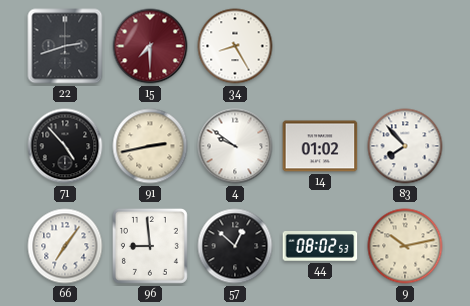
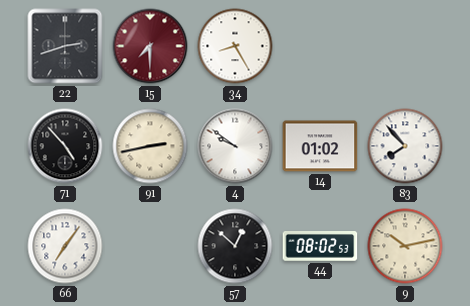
96: 8:59 -> none (150, 246)
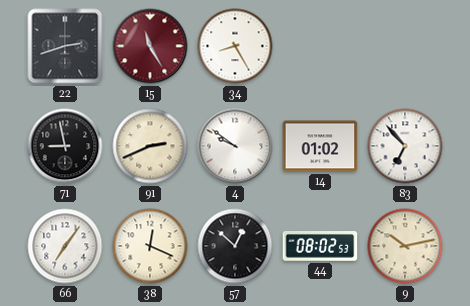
15: 7:30 -> 11:25 (150, 46)
71: 4:53 -> 8:58 (65, 146)
91: 2:43 -> 2:41 (150, 146)
83: 7:53 -> 6:53 (405, 146)
38: none -> 12:19 (150, 246)
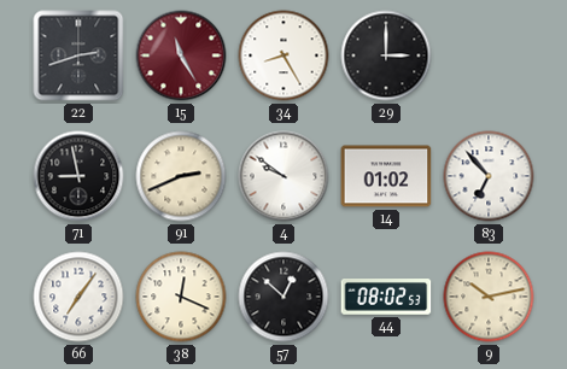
29: none -> 3:00 (386, 55)
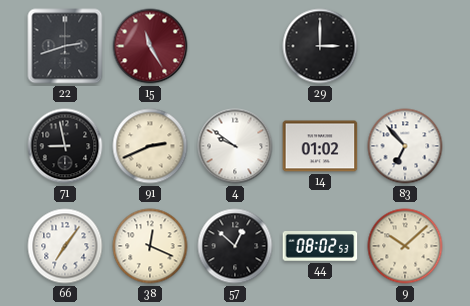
34: 8:25 -> none (283, 55)
9: 10:13 -> 10:08 (405, 246)
